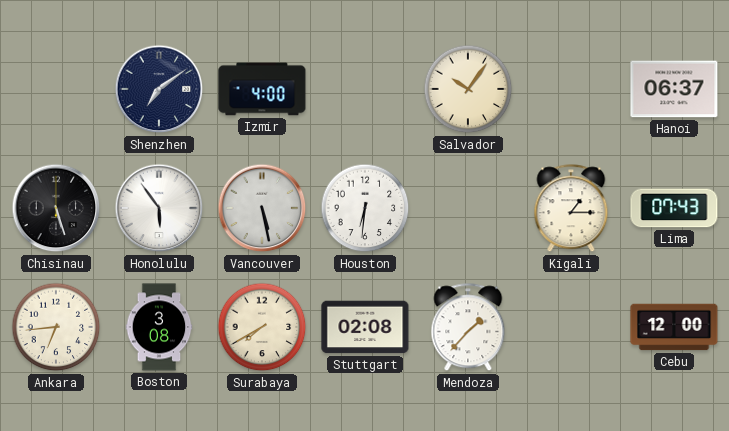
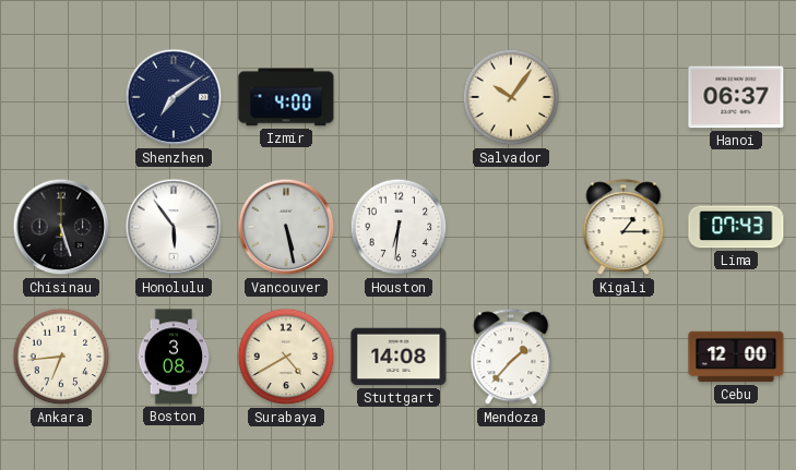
Surabaya: 7:40 -> 4:40 (286, 357)
Stuttgart: 02:08 -> 14:08 (399, 357)
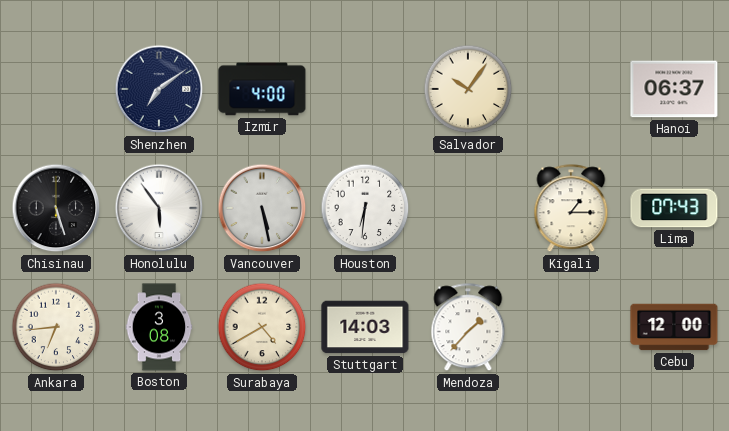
Stuttgart: 14:08 -> 14:03 (365, 327)
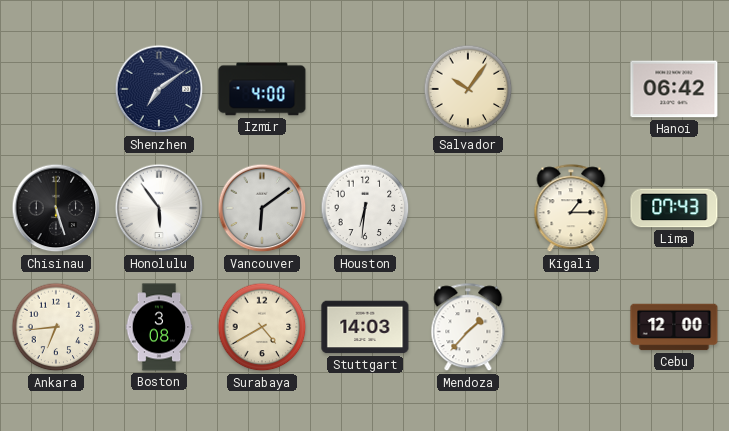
Hanoi: 06:37 -> 06:42 (674, 89)
Vancouver: 5:28 -> 6:09 (262, 208)
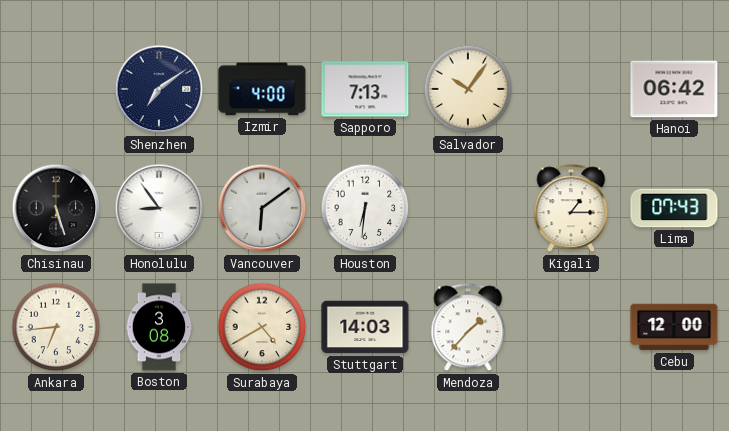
Sapporo: none -> 7:13 (365, 89)
Honolulu: 5:54 -> 8:54 (159, 208)
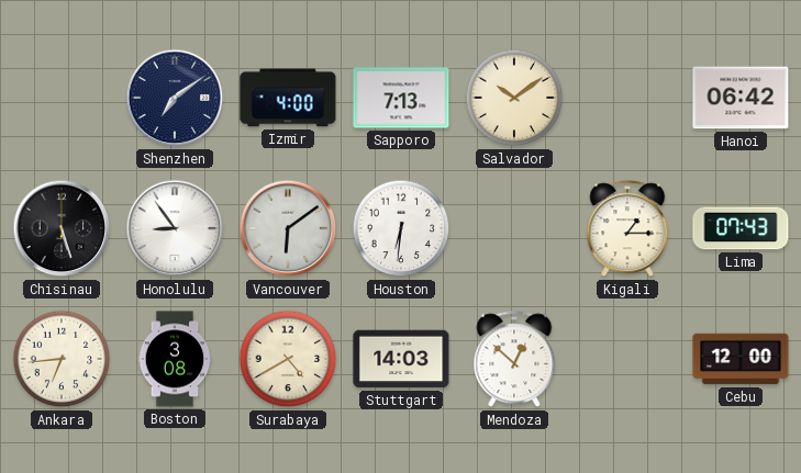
Salvador: 10:06 -> 10:09 (514, 98)
Mendoza: 1:37 -> 12:52 (514, 360)
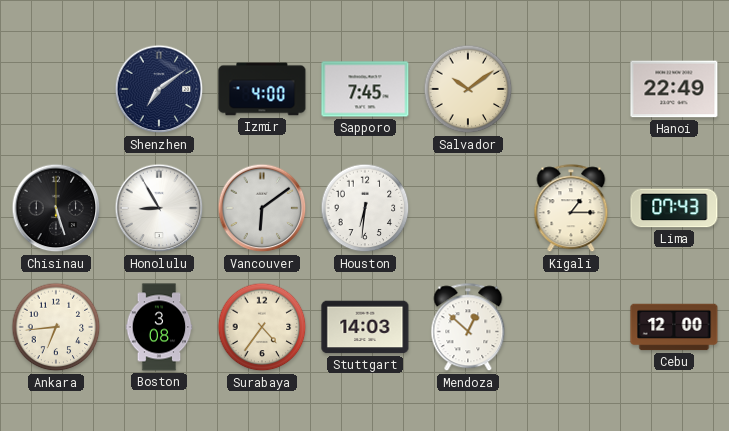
Sapporo: 7:13 -> 7:45 (365, 89)
Hanoi: 06:42 -> 22:49 (674, 89)
Honolulu: 8:54 -> 8:55 (159, 208)
Surabaya: 4:40 -> 4:36 (262, 327)
